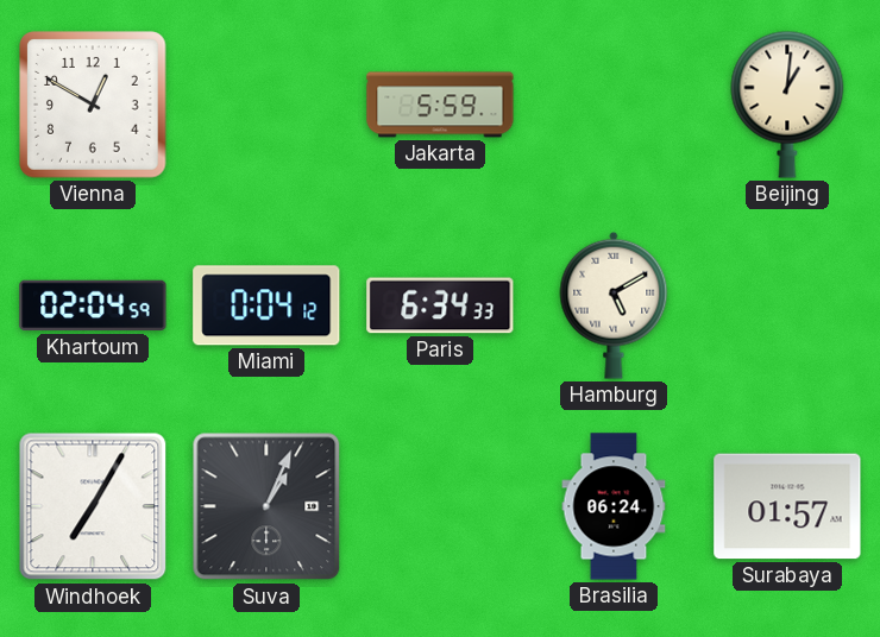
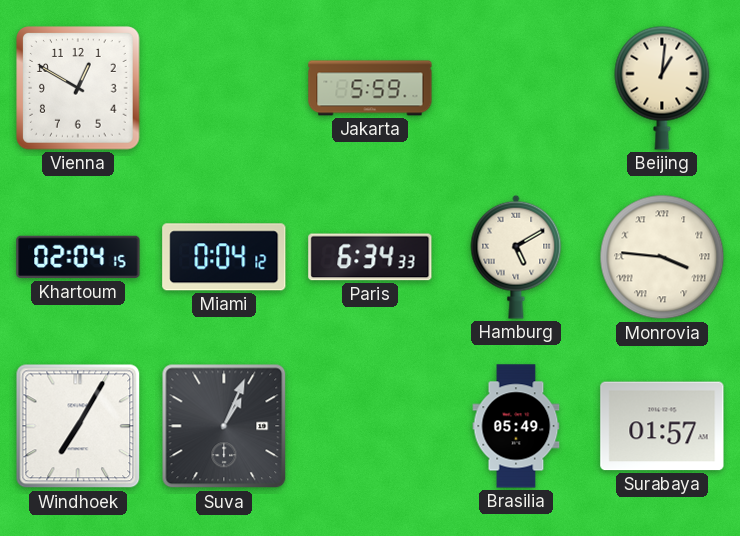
Khartoum: 02:04:59 -> 02:04:15 (78, 257)
Monrovia: none -> 3:46 (662, 257)
Brasilia: 06:24 -> 05:49 (516, 426)
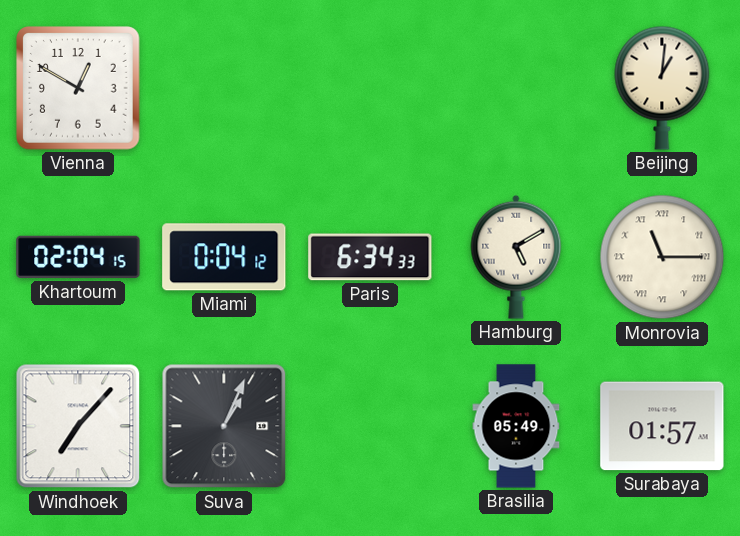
Jakarta: 5:59 -> none (370, 88)
Monrovia: 3:46 -> 11:15 (662, 257)
Windhoek: 7:05 -> 7:07 (78, 426)
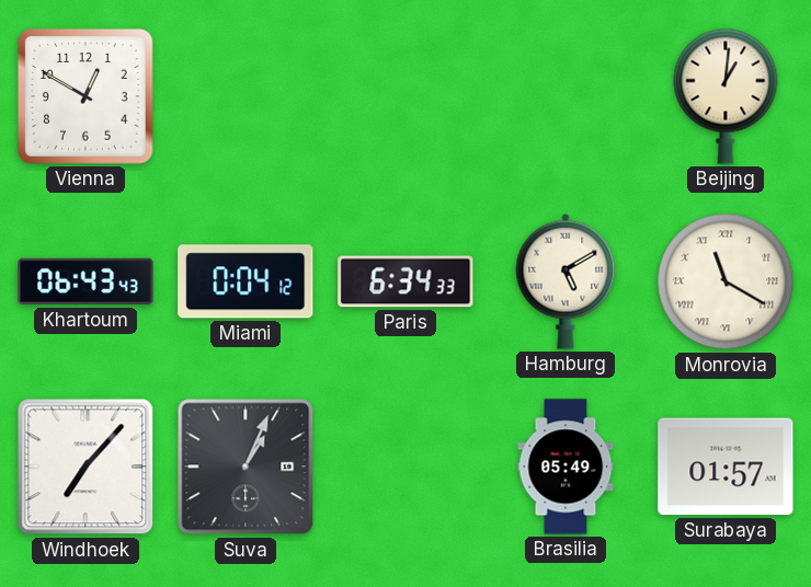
Khartoum: 02:04 -> 06:43 (85, 281)
Monrovia: 11:15 -> 11:20 (726, 281)
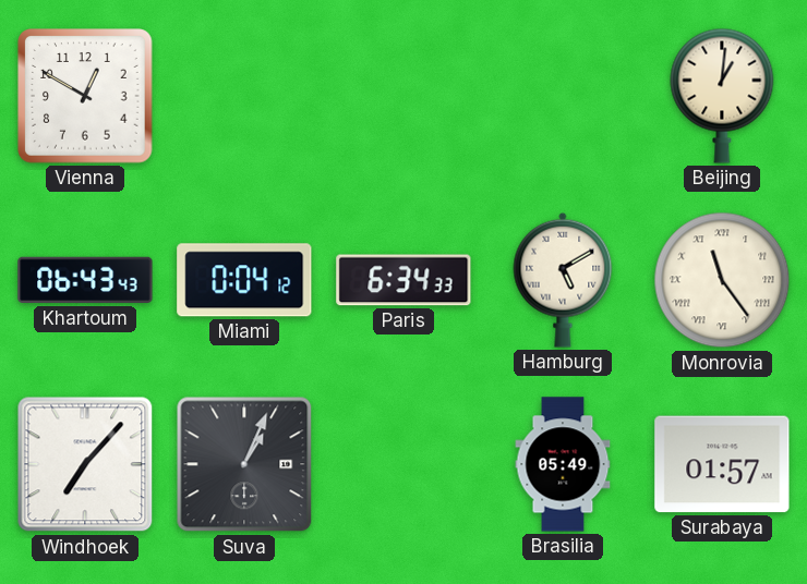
Monrovia: 11:20 -> 11:24 (722, 280)
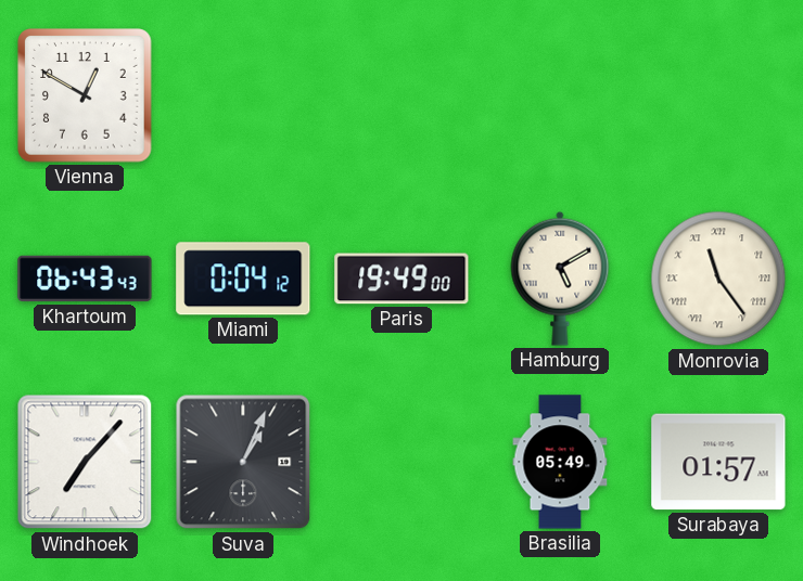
Beijing: 1:01 -> none (722, 96)
Paris: 6:34 -> 19:49 (401, 279)
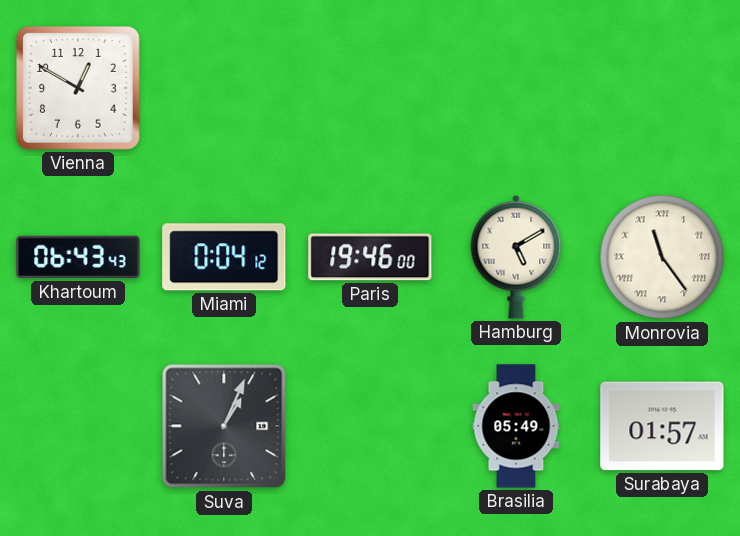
Paris: 19:49 -> 19:46 (370, 257)
Windhoek: 7:07 -> none (85, 462)
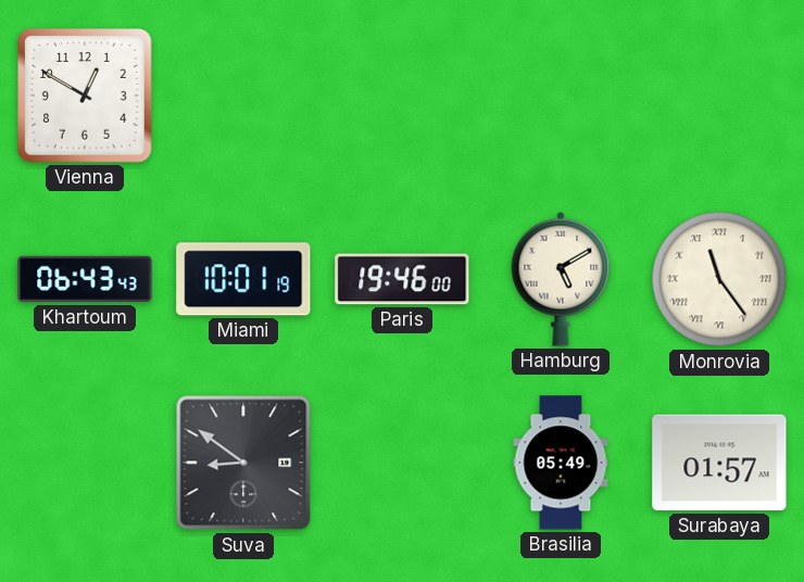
Miami: 0:04 -> 10:01 (243, 279)
Suva: 1:04 -> 8:51 (243, 463)
